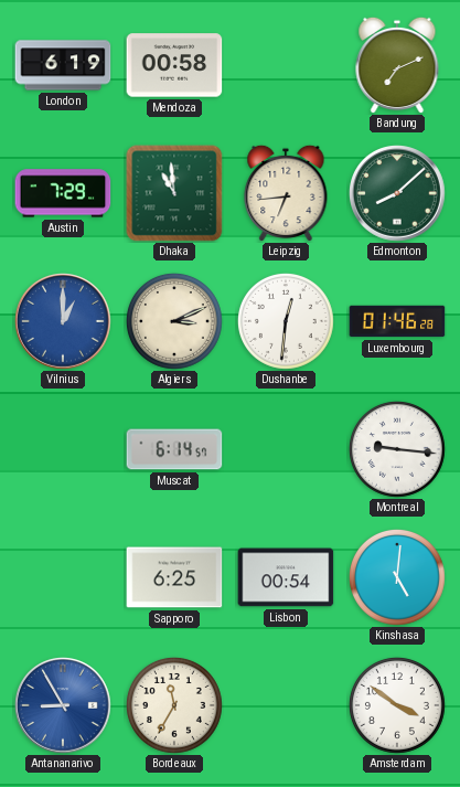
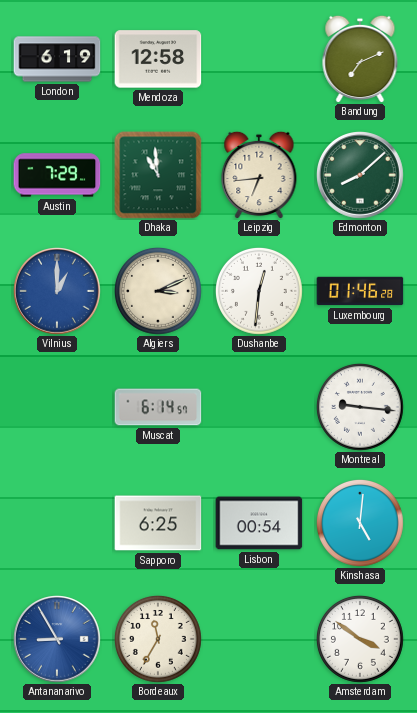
Mendoza: 00:58 -> 12:58 (158, 59)
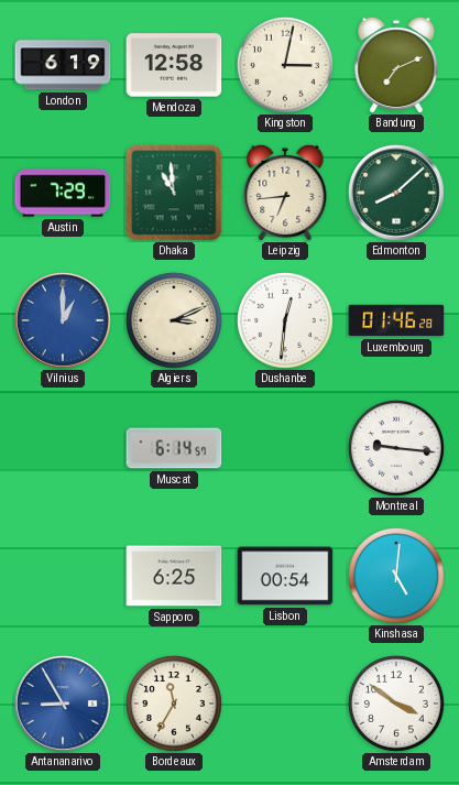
Kingston: none -> 3:02 (285, 65)
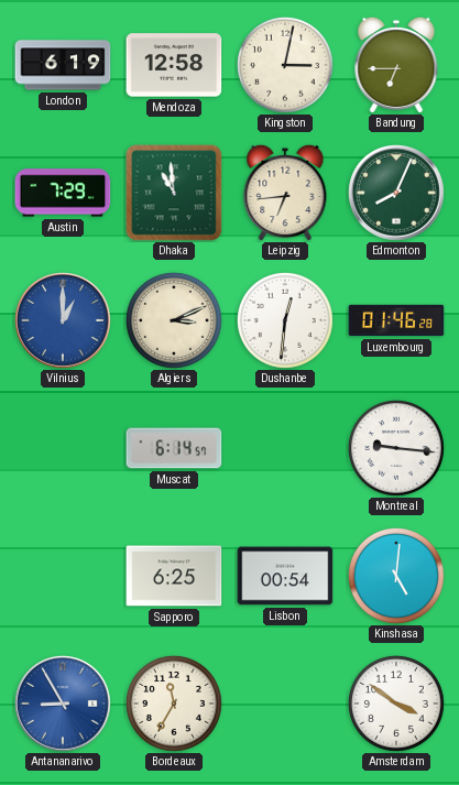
Bandung: 7:11 -> 6:45 (396, 65)
Edmonton: 8:08 -> 8:04 (397, 194)
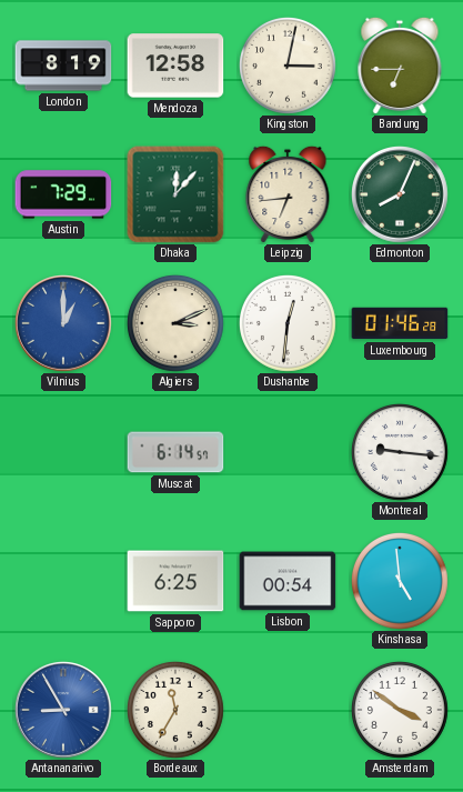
London: 6:19 -> 8:19 (63, 66)
Dhaka: 10:59 -> 12:07 (175, 194)
Kinshasa: 5:01 -> 4:59 (400, 581)
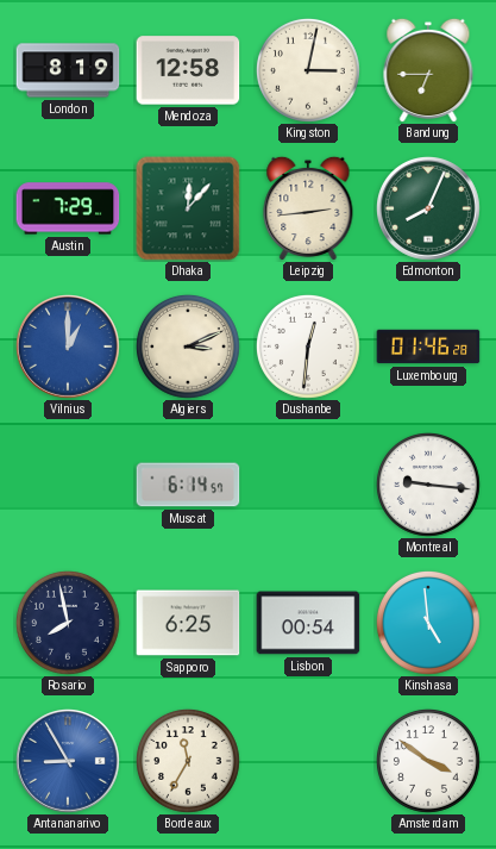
Leipzig: 6:44 -> 2:44 (308, 208)
Rosario: none -> 7:58 (68, 623)
